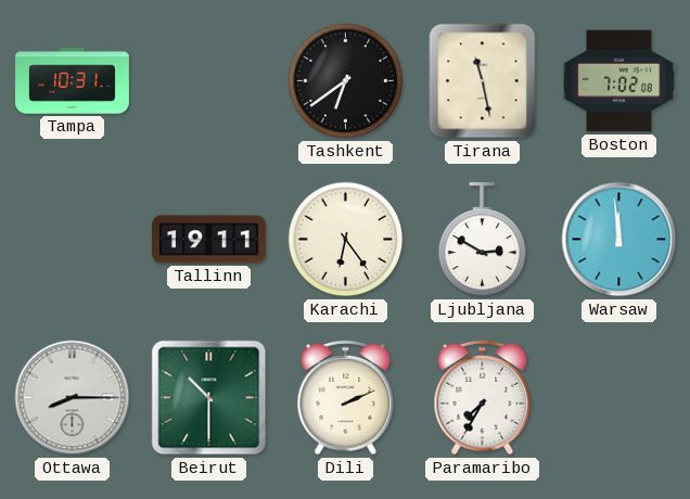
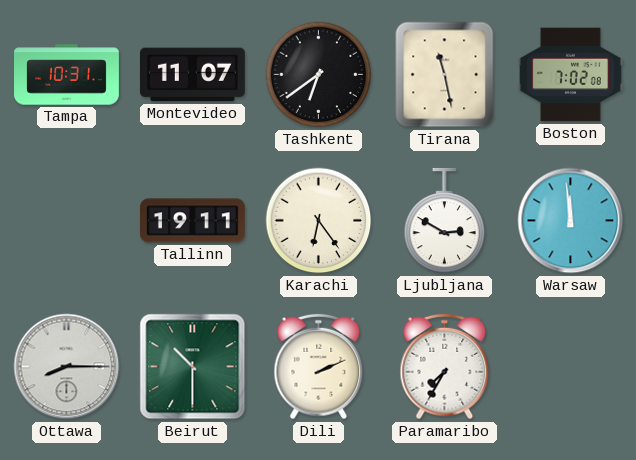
Montevideo: none -> 11:07 (192, 75)
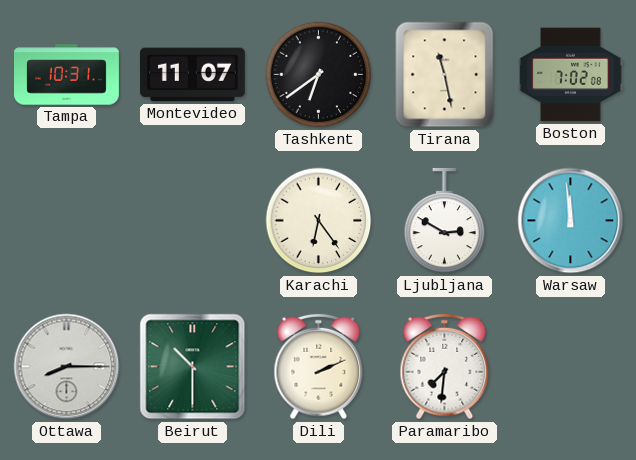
Tallinn: 19:11 -> none (192, 221)
Paramaribo: 7:35 -> 7:31 (445, 367)
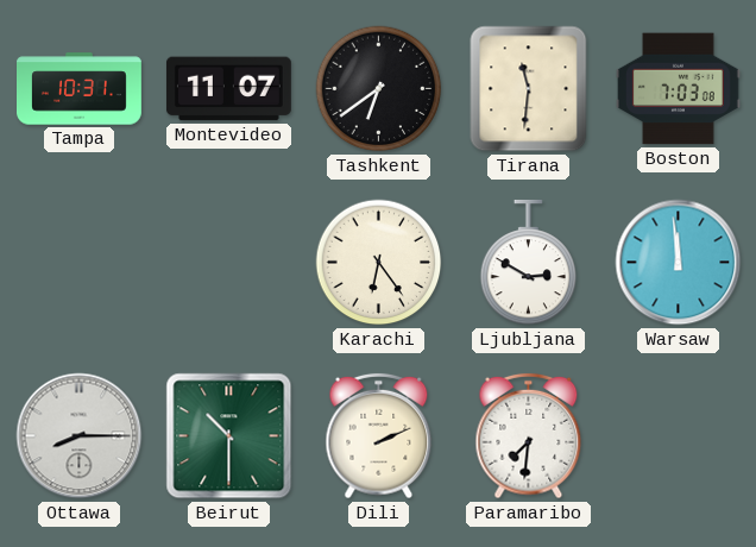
Tirana: 11:28 -> 11:31 (529, 89)
Boston: 7:02 -> 7:03 (678, 89)
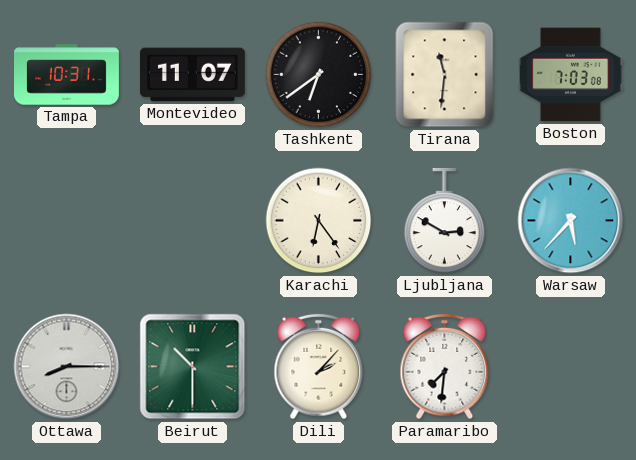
Warsaw: 11:59 -> 5:37 (571, 221)
Dili: 2:11 -> 2:07 (319, 367)
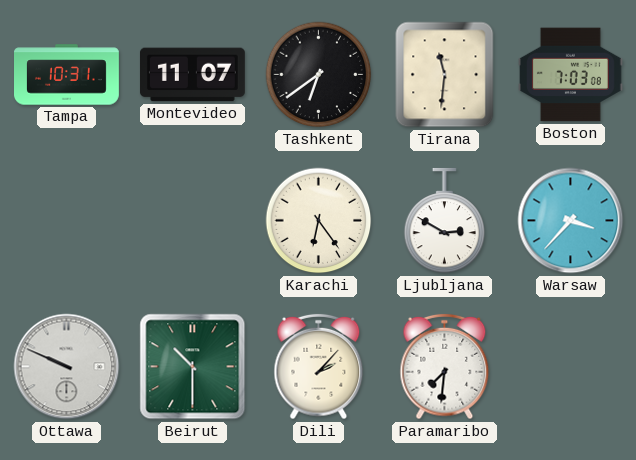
Warsaw: 5:37 -> 3:37 (571, 221)
Ottawa: 8:15 -> 9:49 (67, 367)
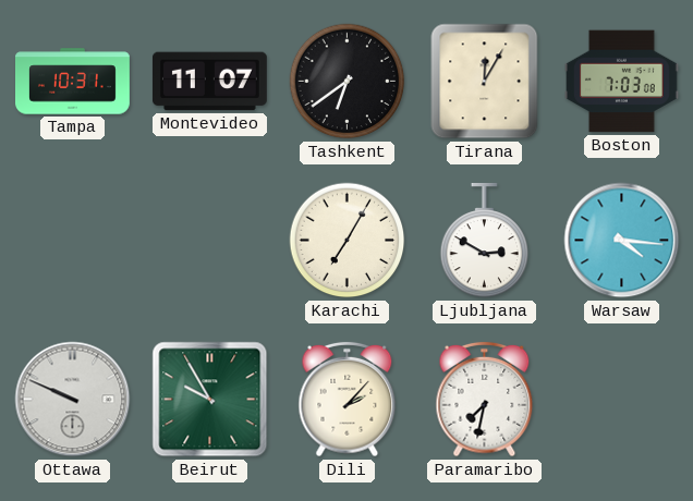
Tirana: 11:31 -> 12:05 (485, 82)
Karachi: 6:24 -> 7:05 (348, 241)
Warsaw: 3:37 -> 4:16 (622, 241)
Beirut: 10:30 -> 9:55 (210, 400)
Paramaribo: 7:31 -> 7:32 (485, 400)
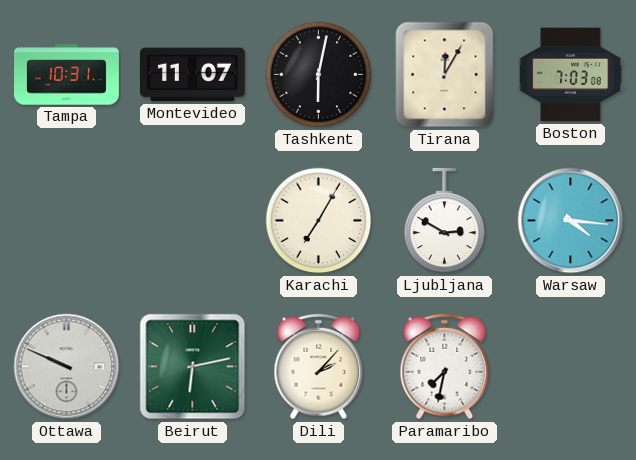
Tashkent: 6:39 -> 6:02 (319, 75)
Beirut: 9:55 -> 6:13 (193, 367)
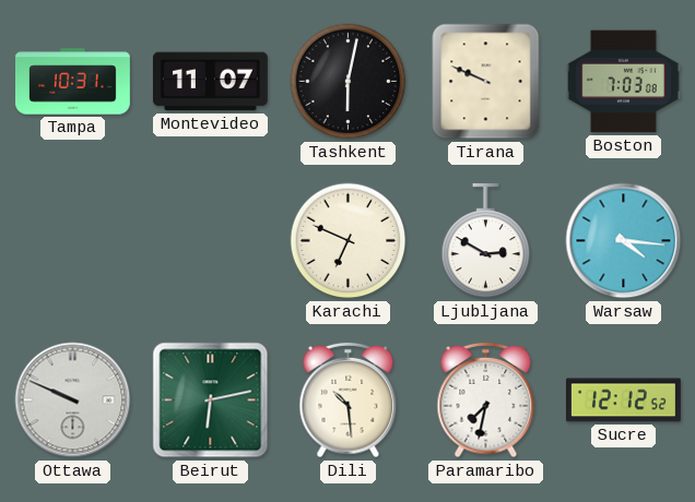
Tirana: 12:05 -> 9:49 (486, 82)
Karachi: 7:05 -> 6:49 (349, 241)
Dili: 2:07 -> 10:29 (349, 401)
Sucre: none -> 12:12 (623, 401)
